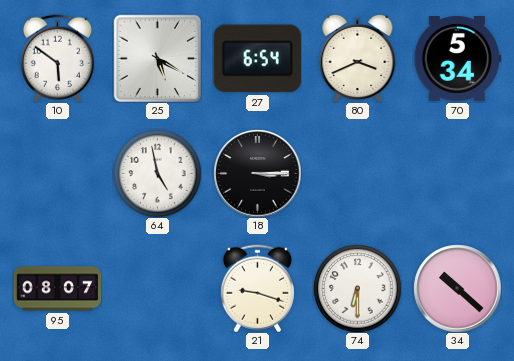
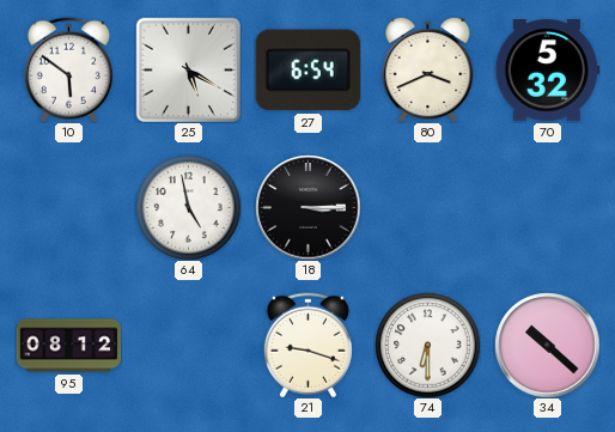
70: 5:34 -> 5:32 (547, 71)
95: 08:07 -> 08:12 (68, 346)
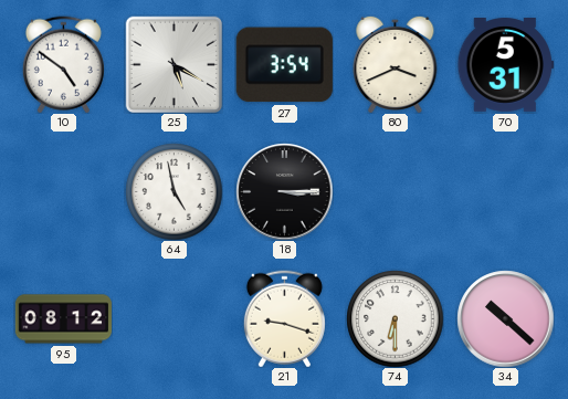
10: 5:51 -> 4:51 (63, 64)
27: 6:54 -> 3:54 (284, 65)
70: 5:32 -> 5:31 (505, 65)
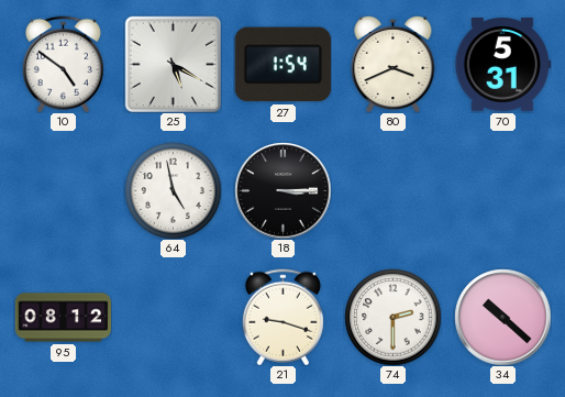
27: 3:54 -> 1:54 (282, 65)
74: 6:30 -> 2:30 (392, 317)
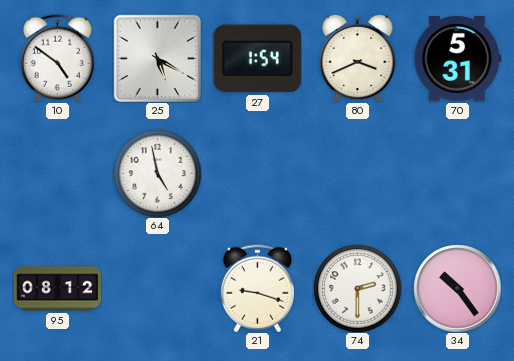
18: 3:15 -> none (282, 190)
34: 10:22 -> 10:24 (457, 288)
